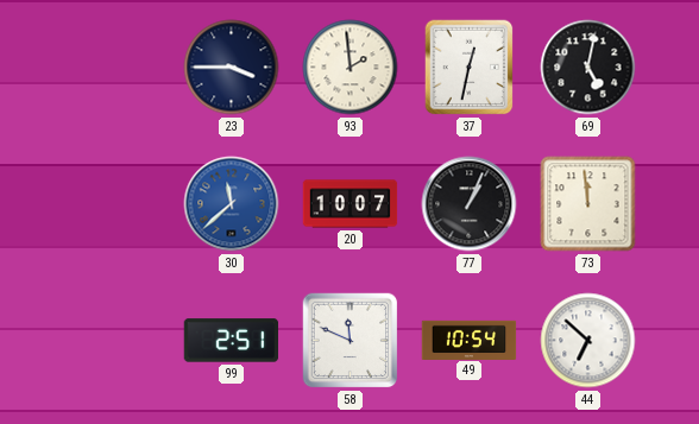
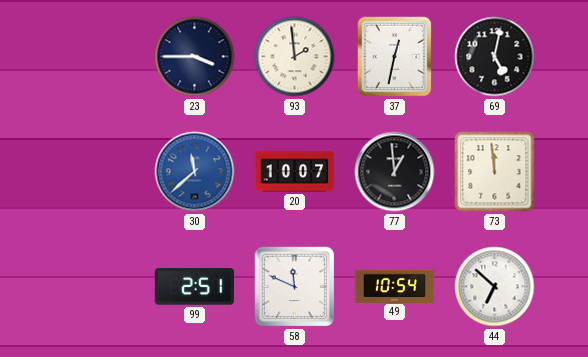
77: 1:04 -> 12:59 (395, 172)
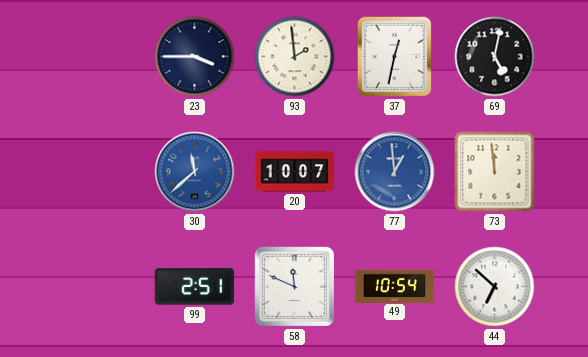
77 dial: black -> blue (395, 172)
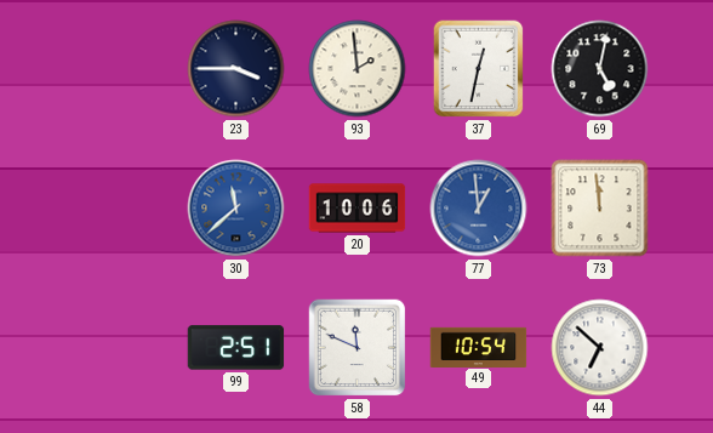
20: 10:07 -> 10:06 (358, 209)
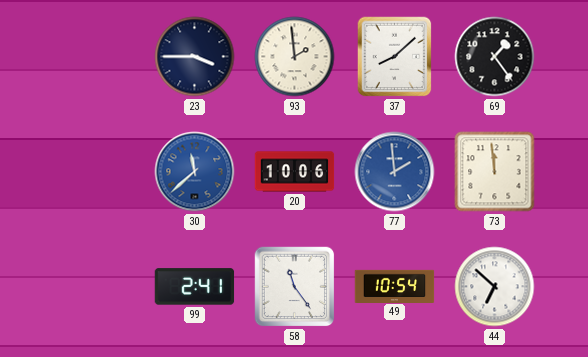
37: 12:32 -> 8:08 (395, 57)
69: 5:02 -> 1:24 (495, 57)
77: 12:59 -> 1:59 (395, 172)
99: 2:51 -> 2:41 (195, 287)
58: 11:49 -> 11:24 (295, 287)
